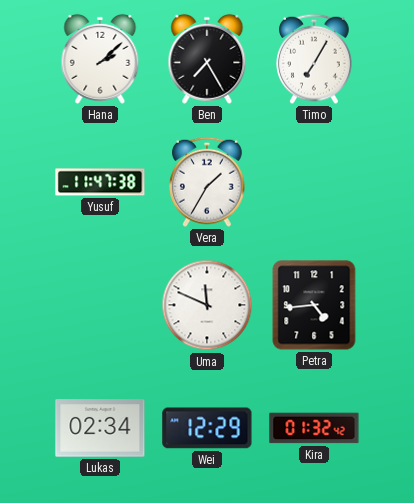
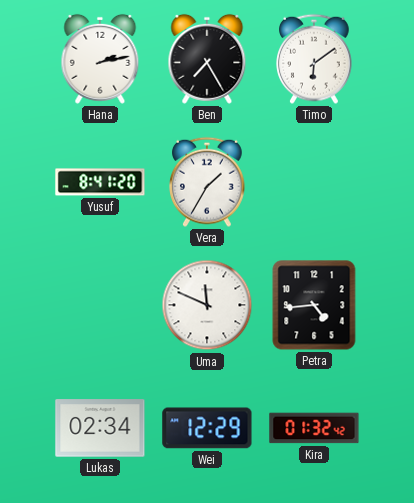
Hana: 2:08 -> 2:13 (100, 59)
Timo: 7:05 -> 6:09 (315, 59)
Yusuf: 11:47 -> 8:41 (100, 182)
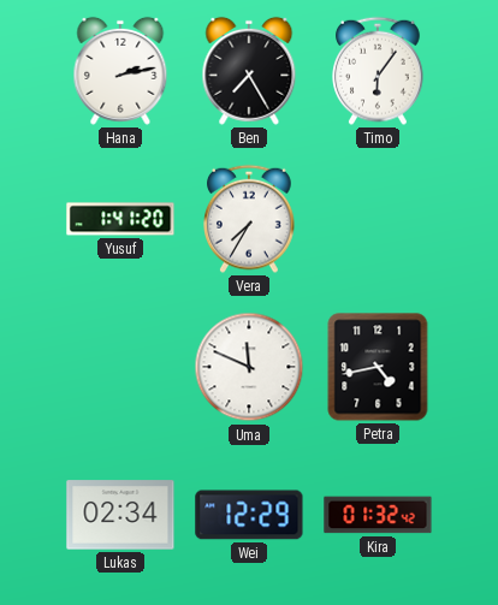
Timo: 6:09 -> 6:06 (379, 71)
Yusuf: 8:41 -> 1:41 (120, 219)
Vera: 1:35 -> 7:35 (250, 219)
Petra: 4:44 -> 4:43 (378, 367)
